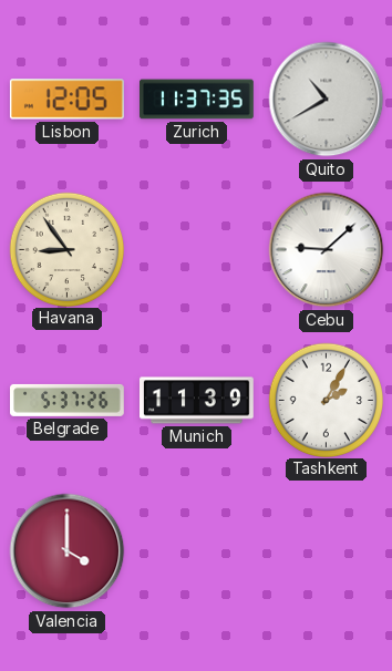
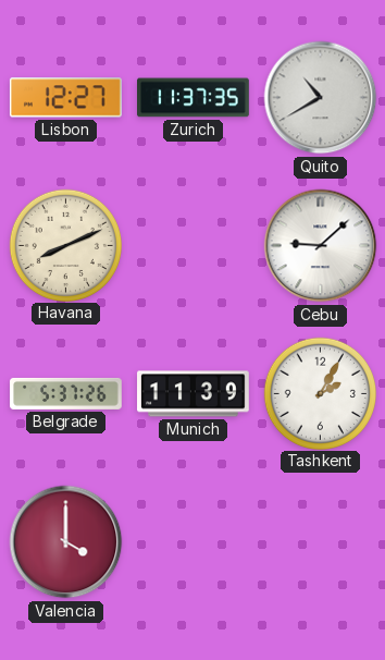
Lisbon: 12:05 -> 12:27 (65, 98)
Havana: 8:54 -> 8:11 (65, 245)
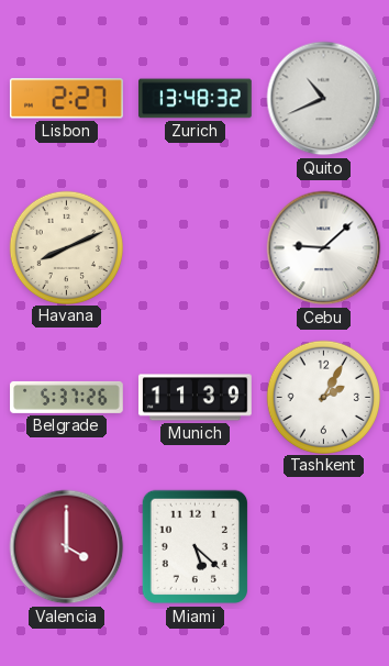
Lisbon: 12:27 -> 2:27 (66, 99)
Zurich: 11:37 -> 13:48 (196, 99)
Quito: 10:40 -> 10:41 (324, 99)
Miami: none -> 5:22 (194, 547)
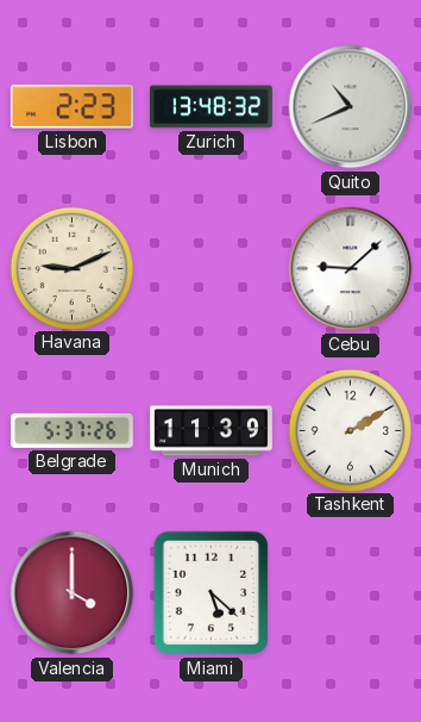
Lisbon: 2:27 -> 2:23 (71, 107)
Havana: 8:11 -> 9:11 (71, 268)
Tashkent: 2:05 -> 2:10 (350, 430)
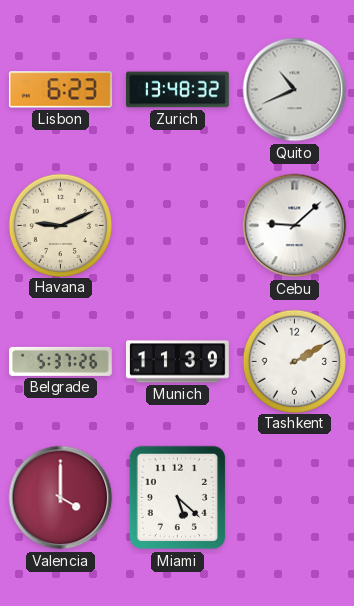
Lisbon: 2:23 -> 6:23 (60, 90)
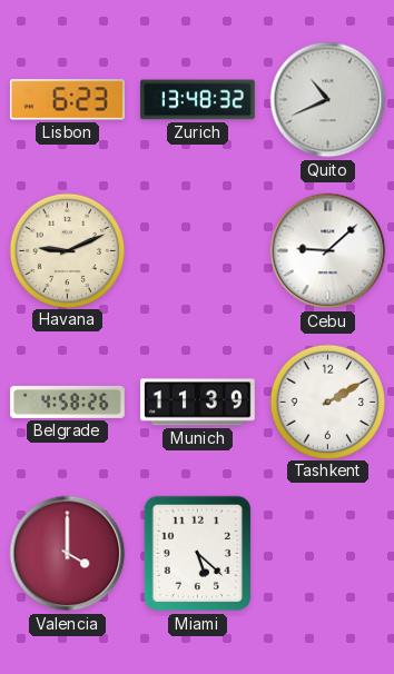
Belgrade: 5:37 -> 4:58 (68, 402)
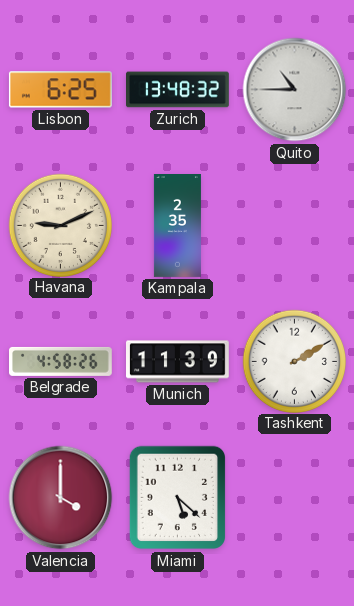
Lisbon: 6:23 -> 6:25 (60, 90)
Quito: 10:41 -> 10:45 (295, 90)
Kampala: none -> 2:35 (177, 226)
Cebu: 9:08 -> none (328, 251)
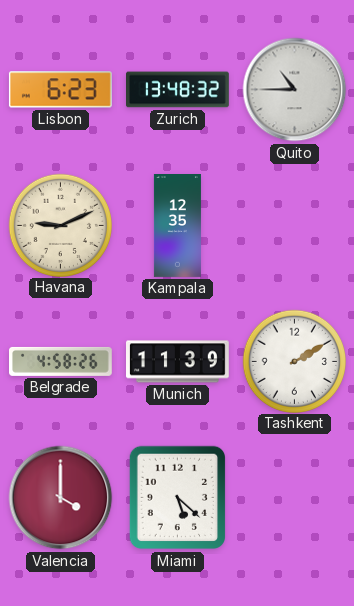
Lisbon: 6:25 -> 6:23 (60, 90)
Kampala: 2:35 -> 12:35 (177, 226)
